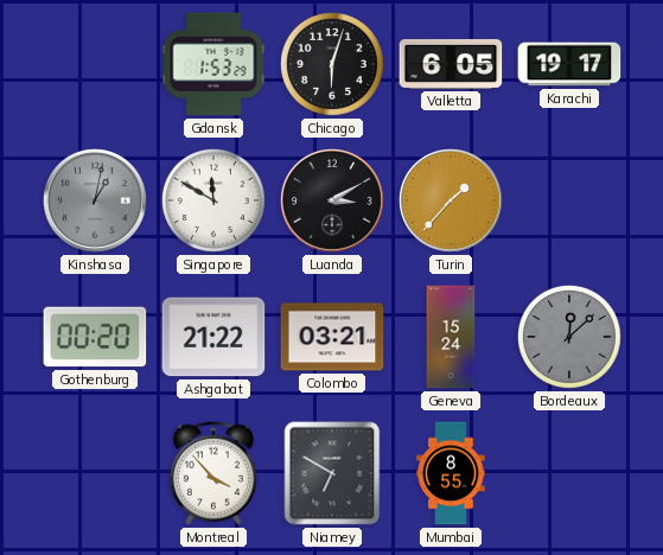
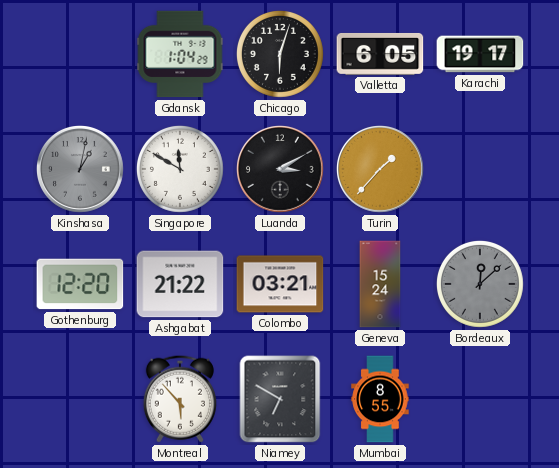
Gdansk: 1:53 -> 1:04 (180, 54)
Gothenburg: 00:20 -> 12:20 (80, 284)
Montreal: 3:53 -> 5:53 (180, 399)
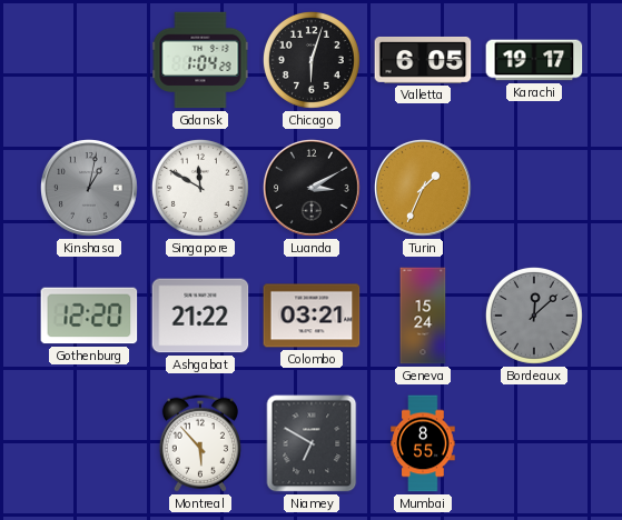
Turin: 1:37 -> 1:34 (424, 189)
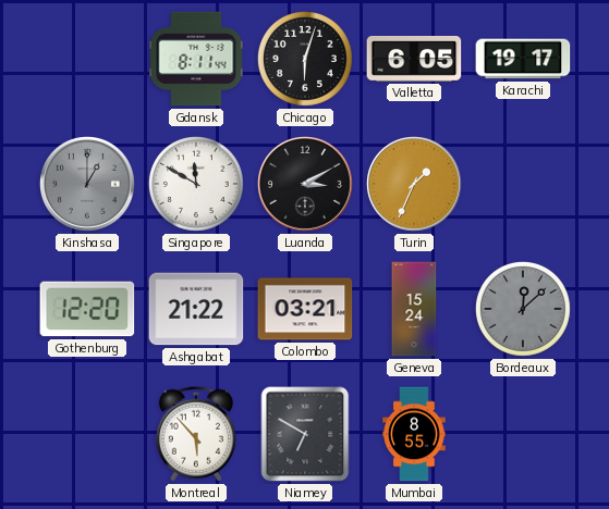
Gdansk: 1:04 -> 8:11 (196, 59)
Kinshasa: 1:02 -> 1:00 (88, 185)
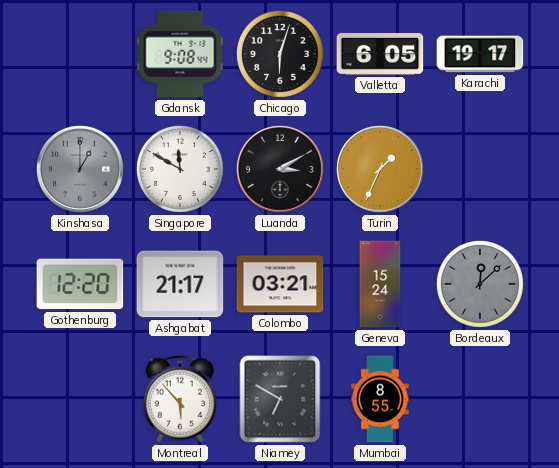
Gdansk: 8:11 -> 9:08 (180, 54)
Ashgabat: 21:22 -> 21:17 (180, 284)
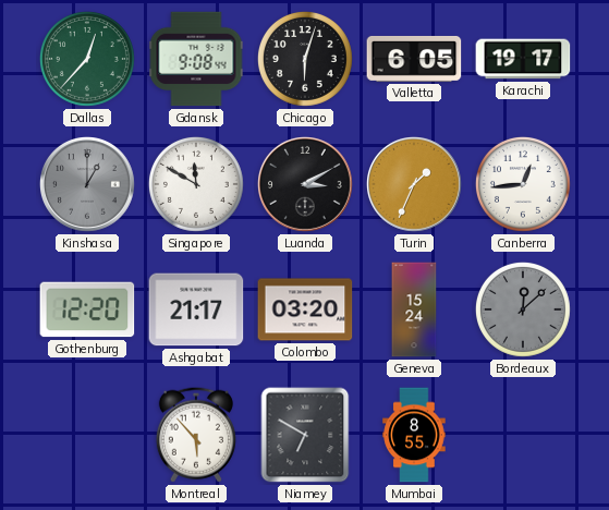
Dallas: none -> 12:37 (87, 59)
Canberra: none -> 12:44 (523, 184)
Colombo: 03:21 -> 03:20 (305, 309)
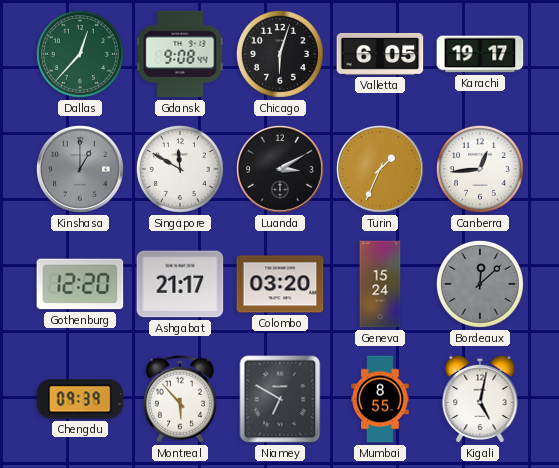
Chengdu: none -> 09:39 (80, 399)
Kigali: none -> 5:02 (480, 399)
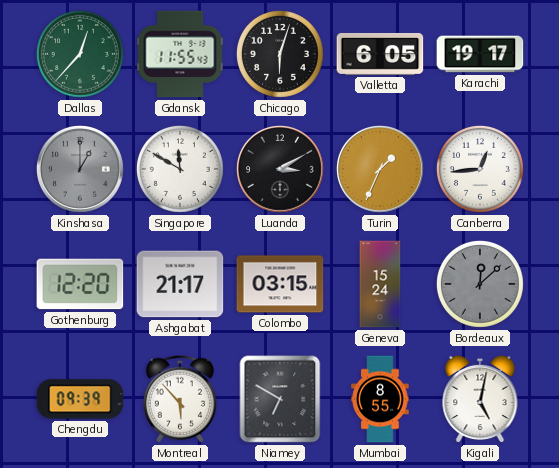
Gdansk: 9:08 -> 11:55 (180, 54)
Colombo: 03:20 -> 03:15 (280, 284)
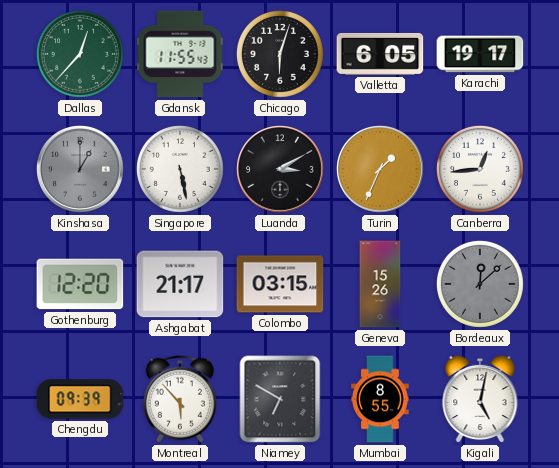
Singapore: 11:50 -> 5:28 (180, 169)
Geneva: 15:24 -> 15:26 (380, 284)
